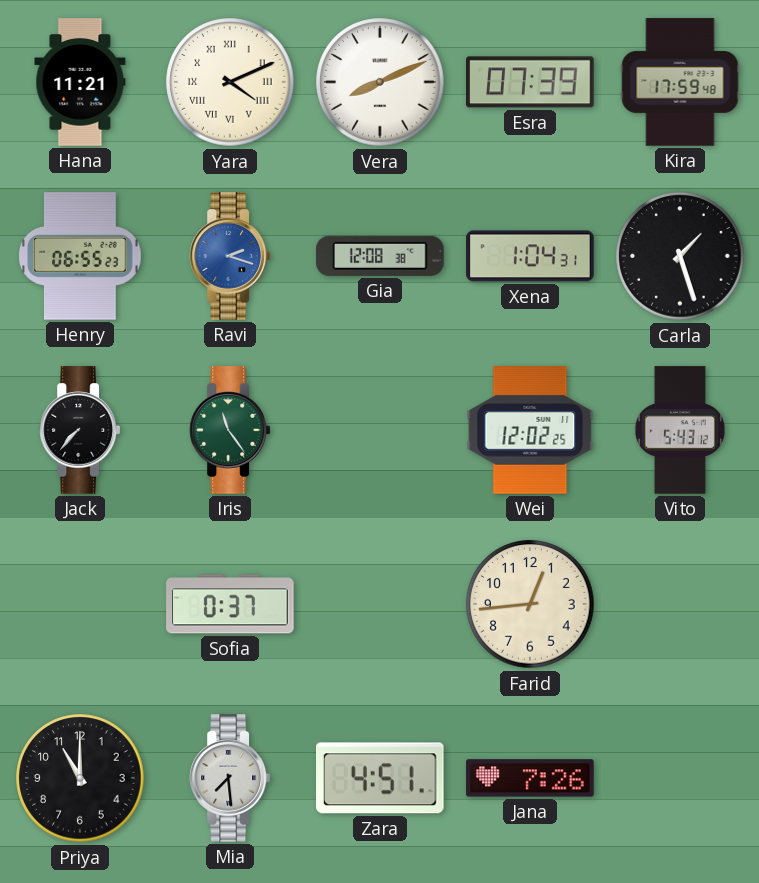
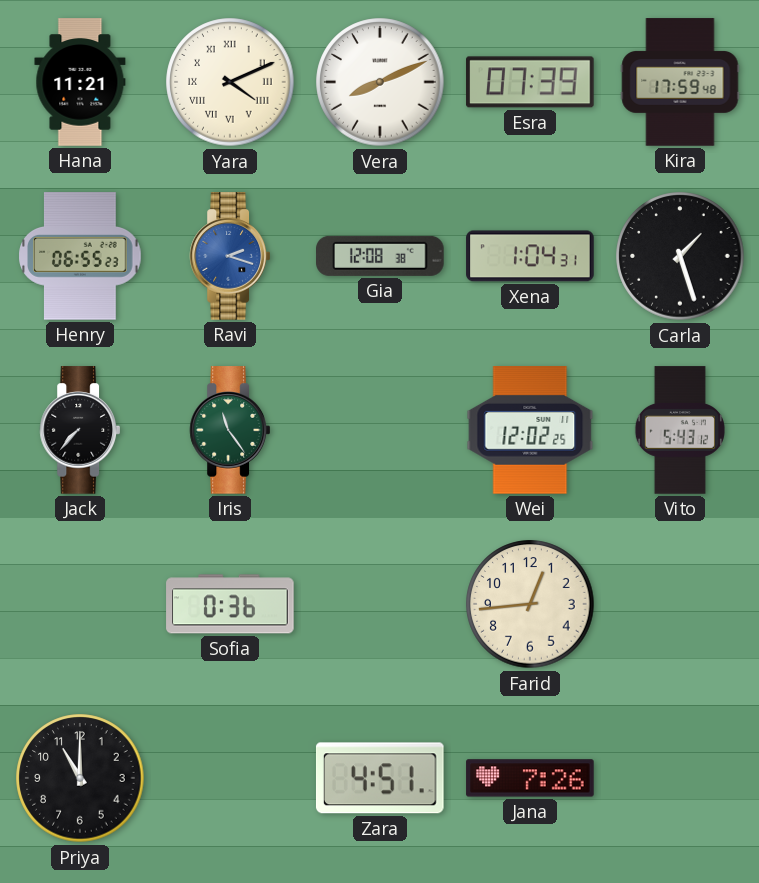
Sofia: 0:37 -> 0:36 (230, 604)
Mia: 7:29 -> none (229, 778)
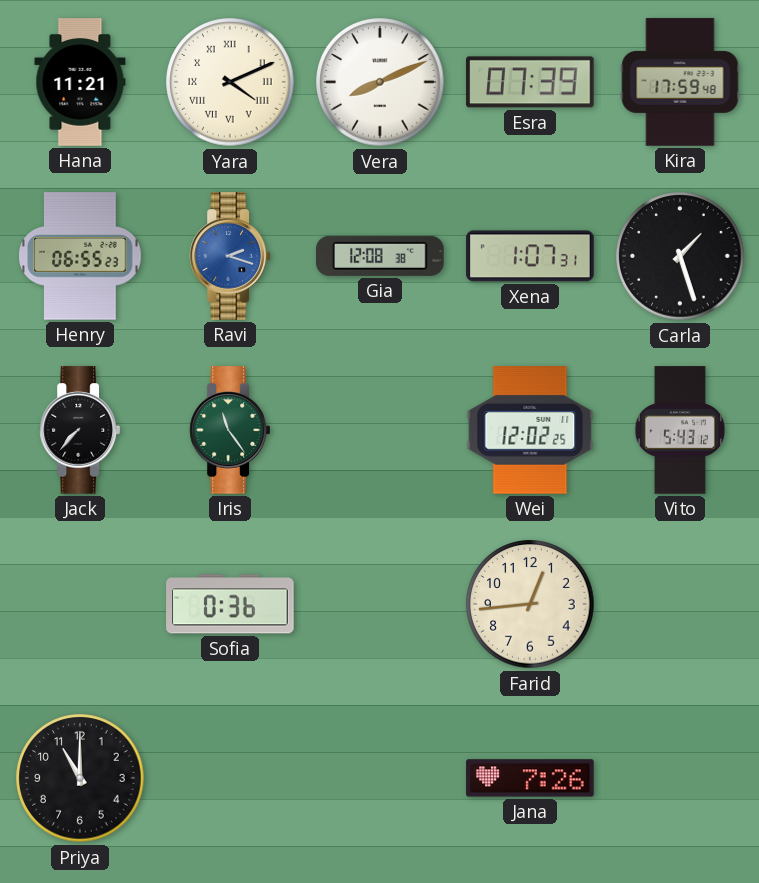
Xena: 1:04 -> 1:07 (530, 256)
Zara: 4:51 -> none (380, 778)
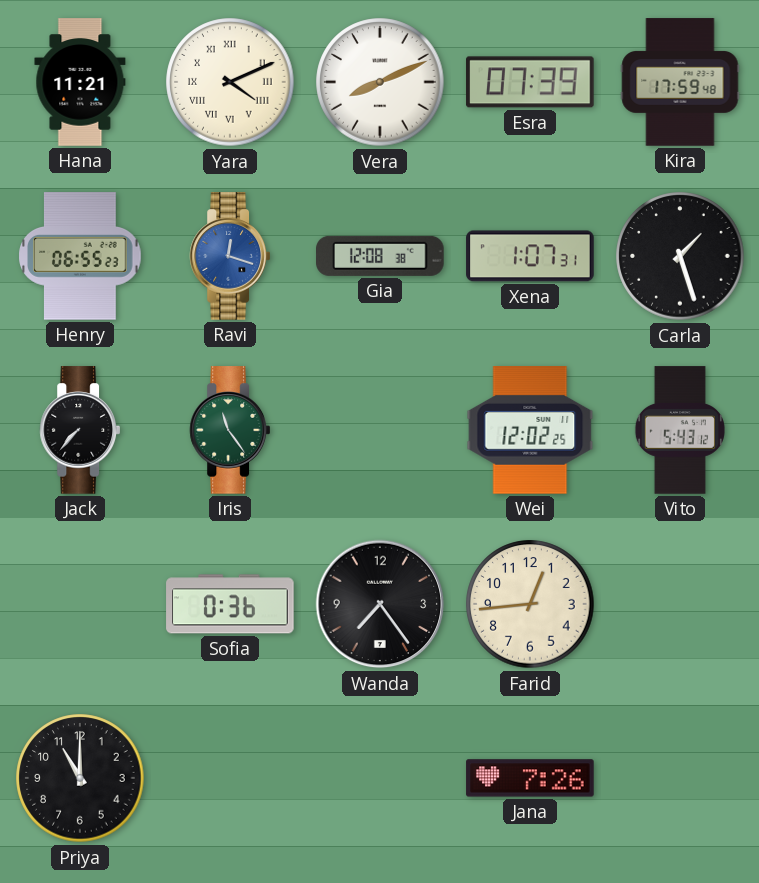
Ravi: 2:18 -> 12:18 (229, 256)
Wanda: none -> 7:24 (380, 604)
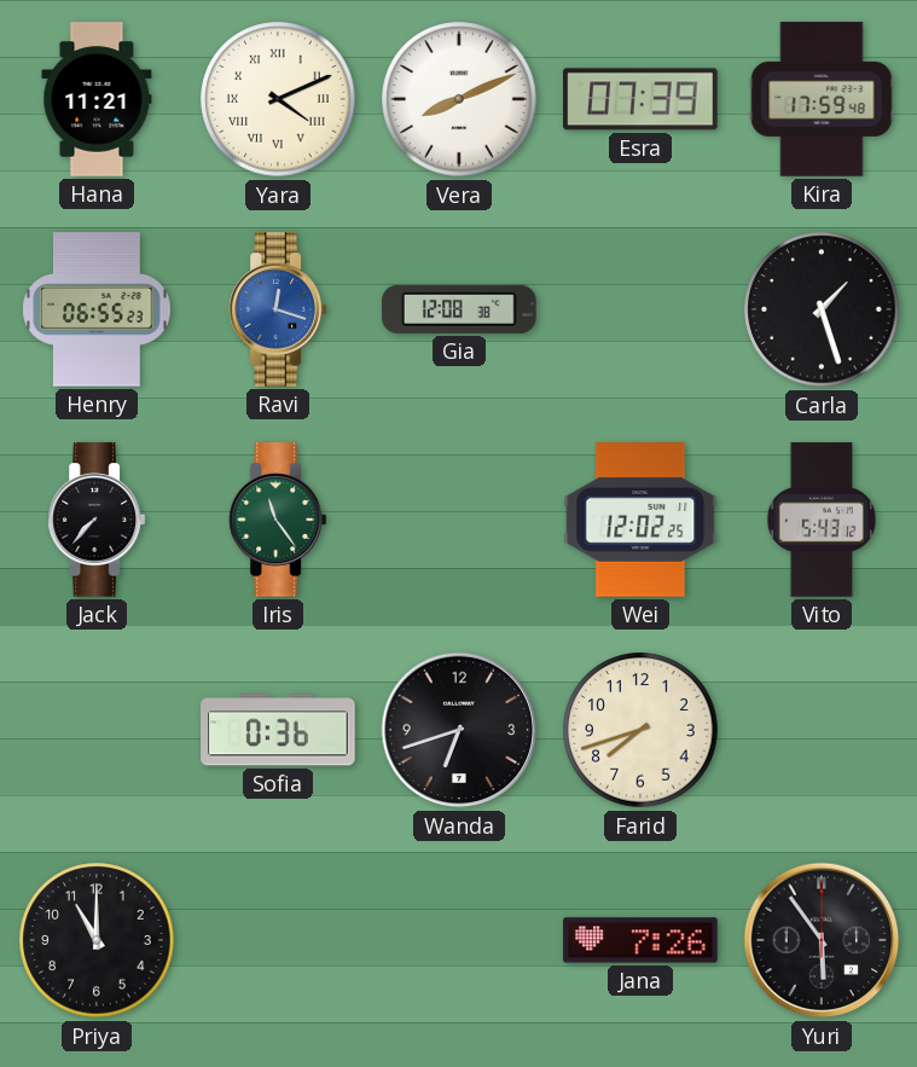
Xena: 1:07 -> none (530, 256)
Wanda: 7:24 -> 6:42 (459, 730)
Farid: 12:44 -> 7:42 (640, 730)
Yuri: none -> 5:54 (822, 940)
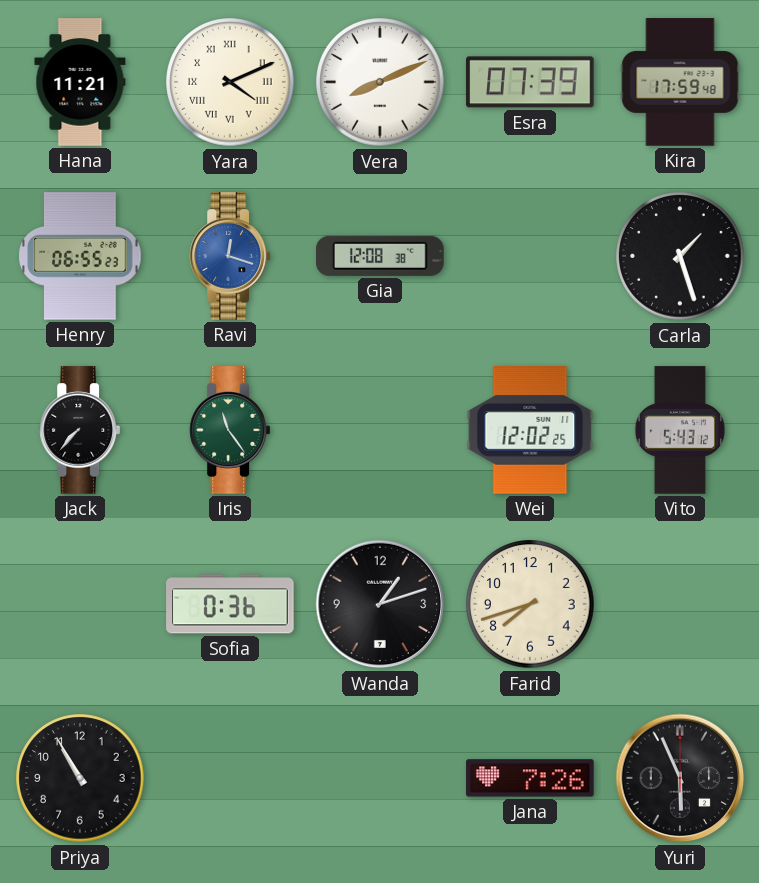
Wanda: 6:42 -> 1:12 (380, 604)
Priya: 11:00 -> 10:55 (80, 778)
Yuri: 5:54 -> 5:56 (680, 778)
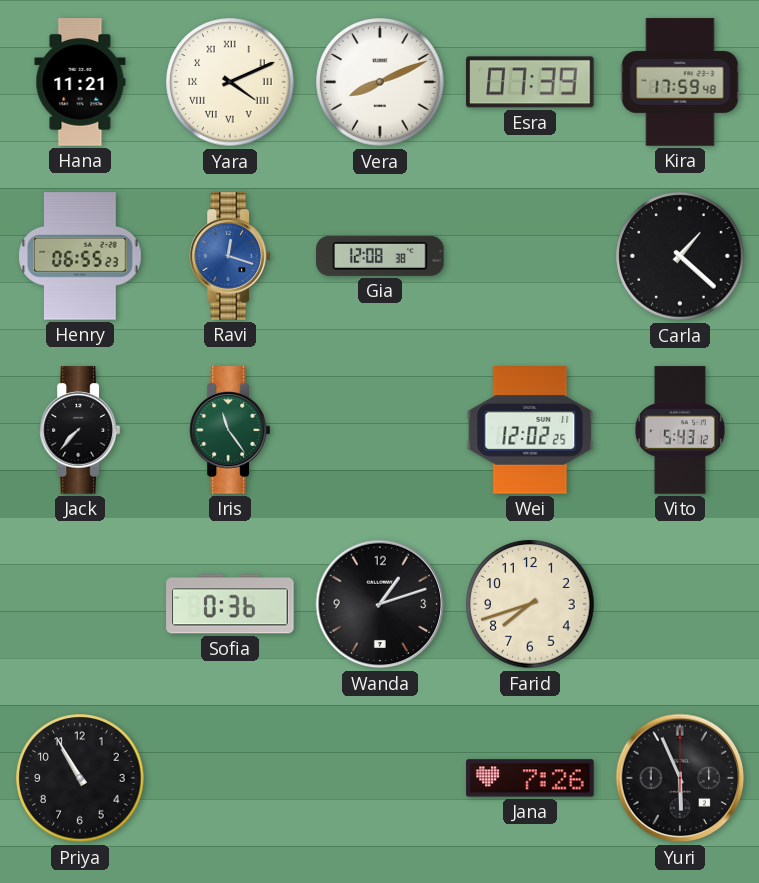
Carla: 1:27 -> 1:22 (680, 256)
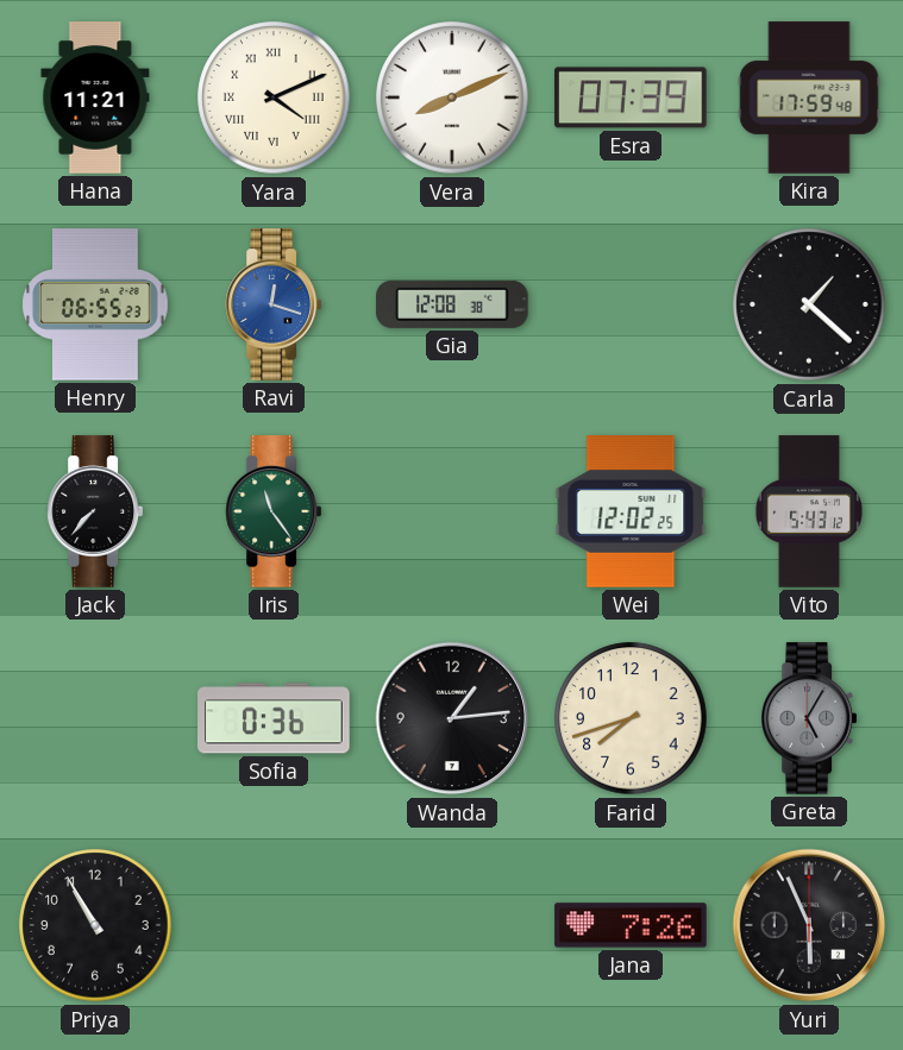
Wanda: 1:12 -> 1:14 (452, 718)
Greta: none -> 5:05 (808, 718)
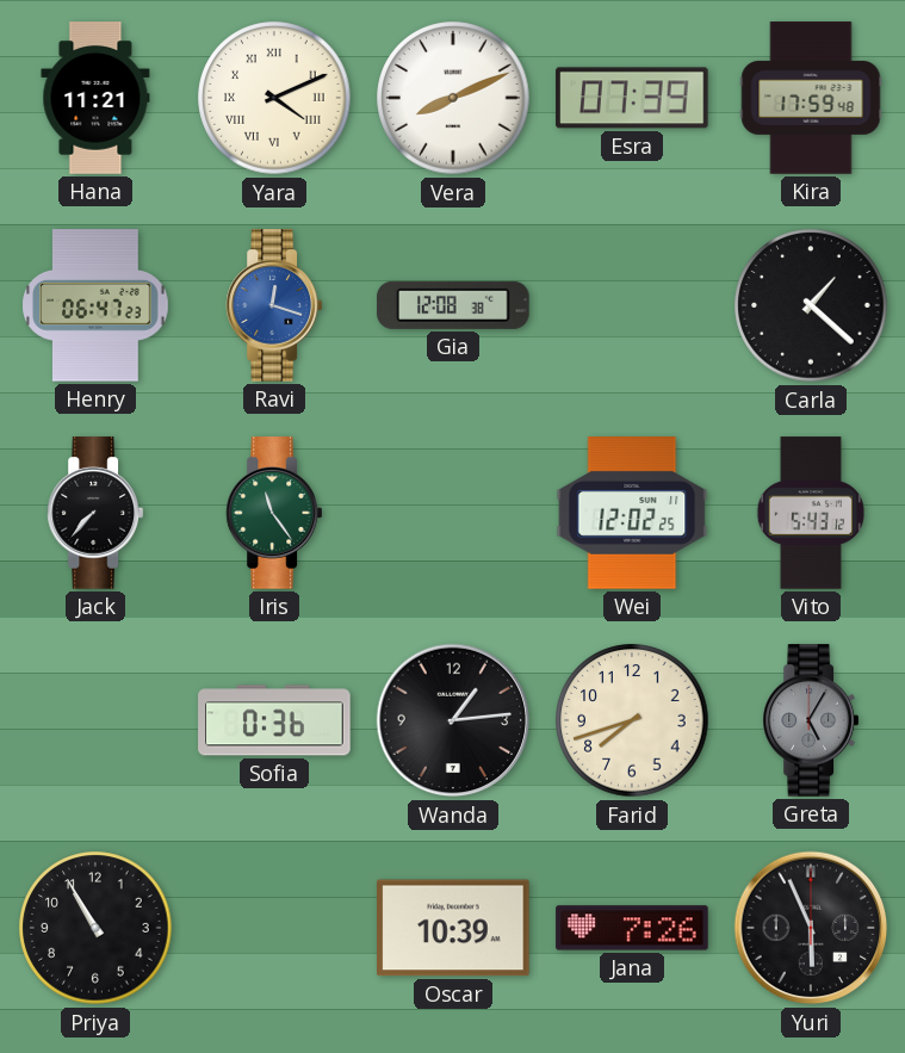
Henry: 06:55 -> 06:47 (95, 305)
Oscar: none -> 10:39 (454, 928)
